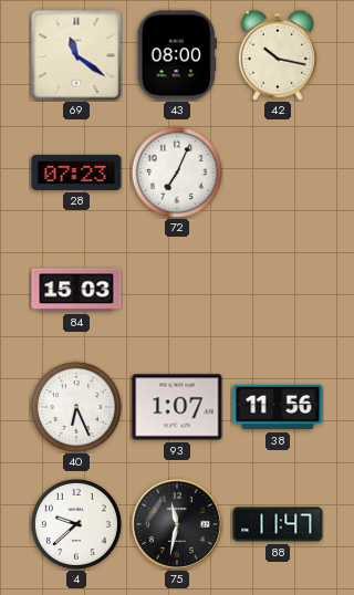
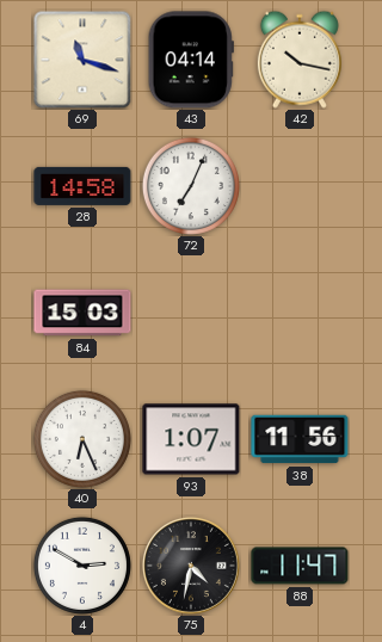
69: 11:21 -> 11:18 (82, 60)
43: 08:00 -> 04:14 (191, 60)
28: 07:23 -> 14:58 (82, 186)
4: 9:38 -> 2:50 (82, 566)
75: 11:32 -> 4:32 (191, 566)
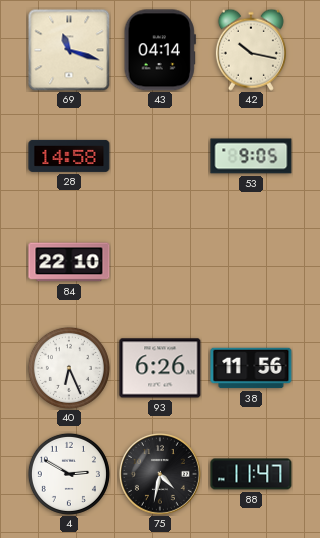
72: 7:04 -> none (191, 186)
53: none -> 9:05 (251, 156)
84: 15:03 -> 22:10 (69, 262)
93: 1:07 -> 6:26 (160, 368)
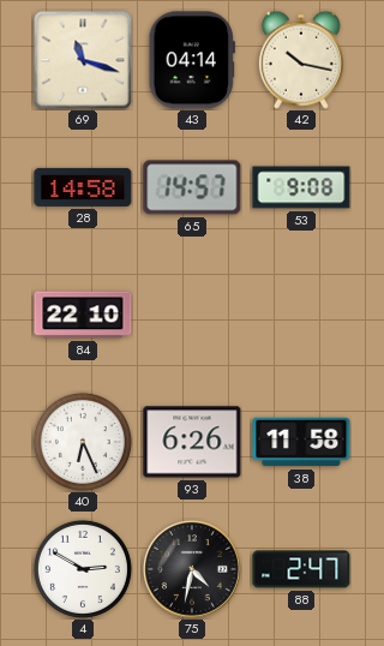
65: none -> 14:57 (192, 187)
53: 9:05 -> 9:08 (301, 187)
38: 11:56 -> 11:58 (301, 442)
88: 11:47 -> 2:47 (301, 569)
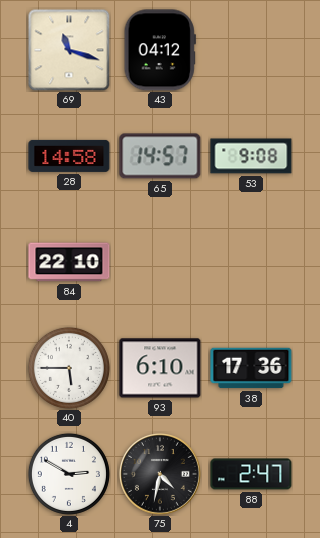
43: 04:14 -> 04:12 (160, 50)
42: 10:17 -> none (301, 60)
40: 6:26 -> 5:45 (69, 368)
93: 6:26 -> 6:10 (160, 368)
38: 11:58 -> 17:36 (251, 368)
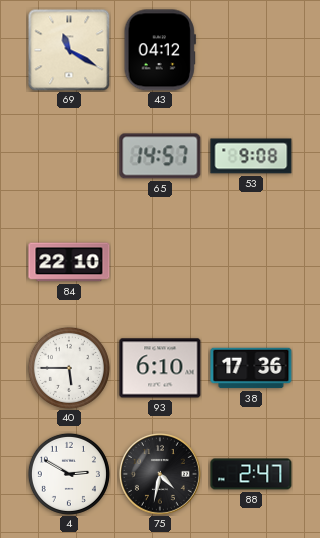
69: 11:18 -> 11:20 (69, 50)
28: 14:58 -> none (69, 156)
